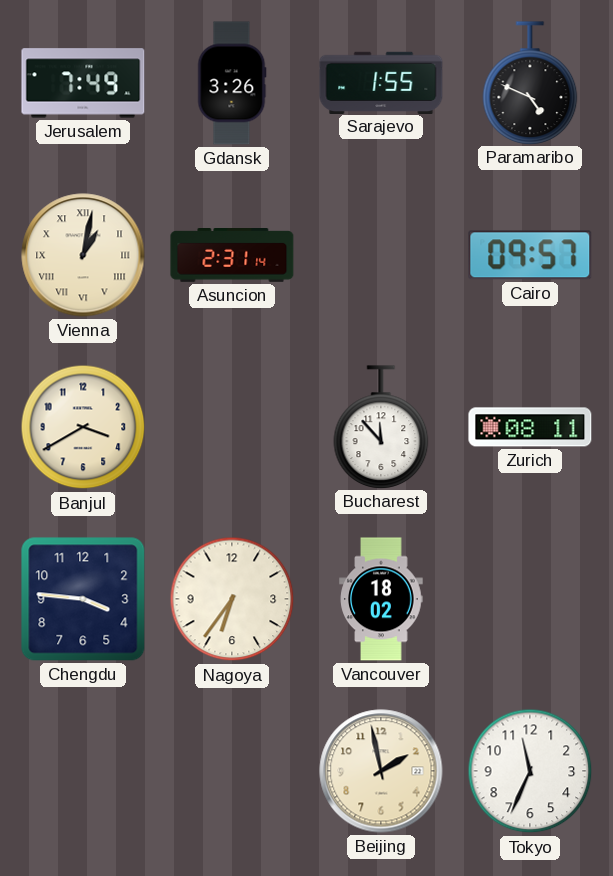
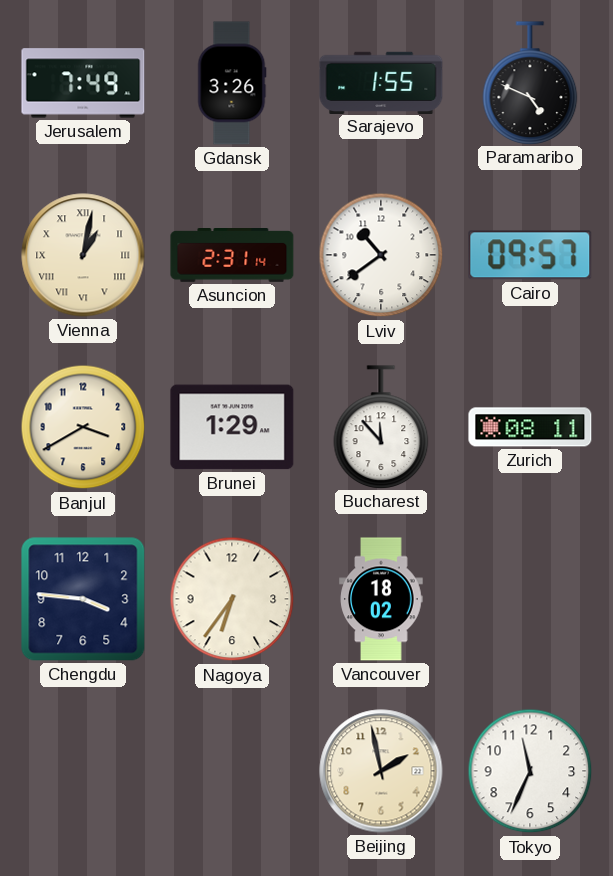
Lviv: none -> 10:39 (381, 255)
Brunei: none -> 1:29 (232, 427)
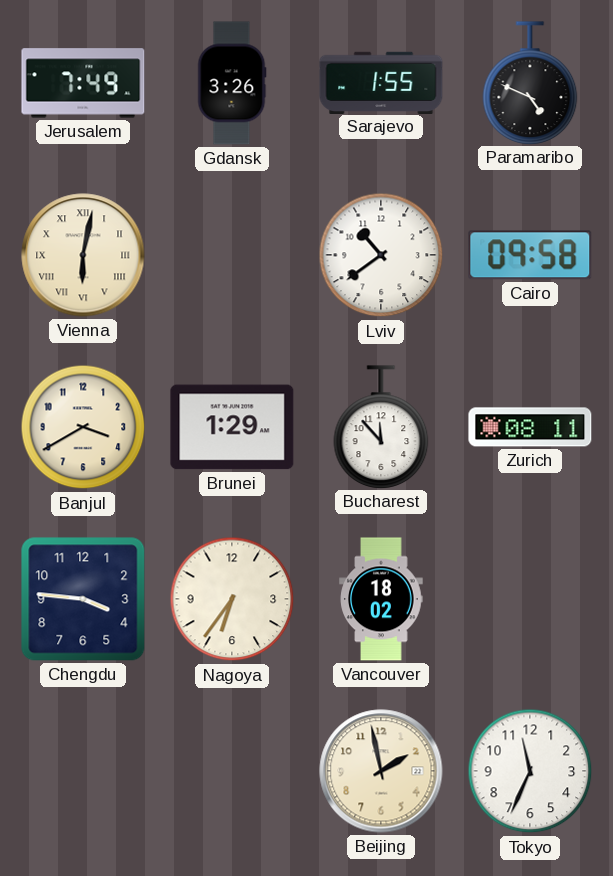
Vienna: 1:02 -> 6:02 (83, 255)
Asuncion: 2:31 -> none (232, 256)
Cairo: 09:57 -> 09:58 (530, 255)
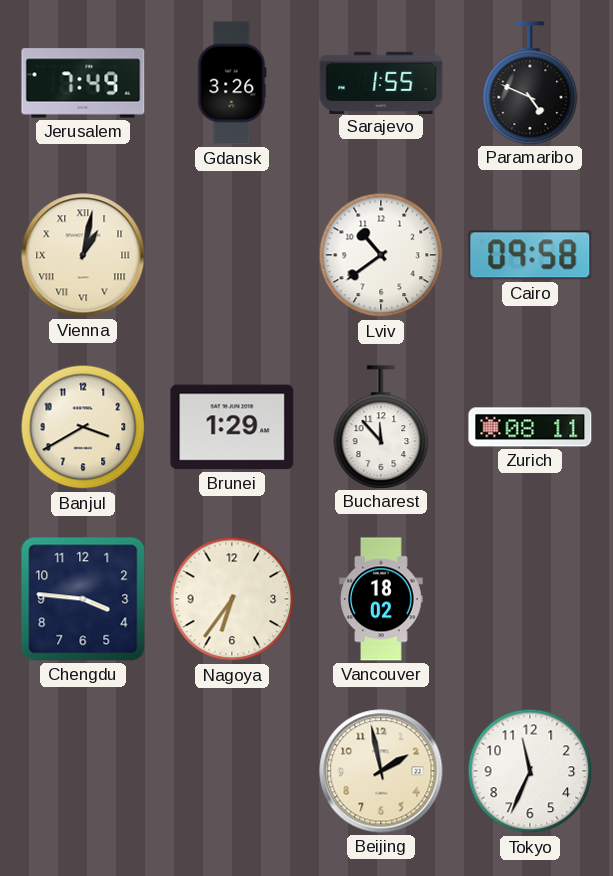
Vienna: 6:02 -> 1:02 (83, 255)
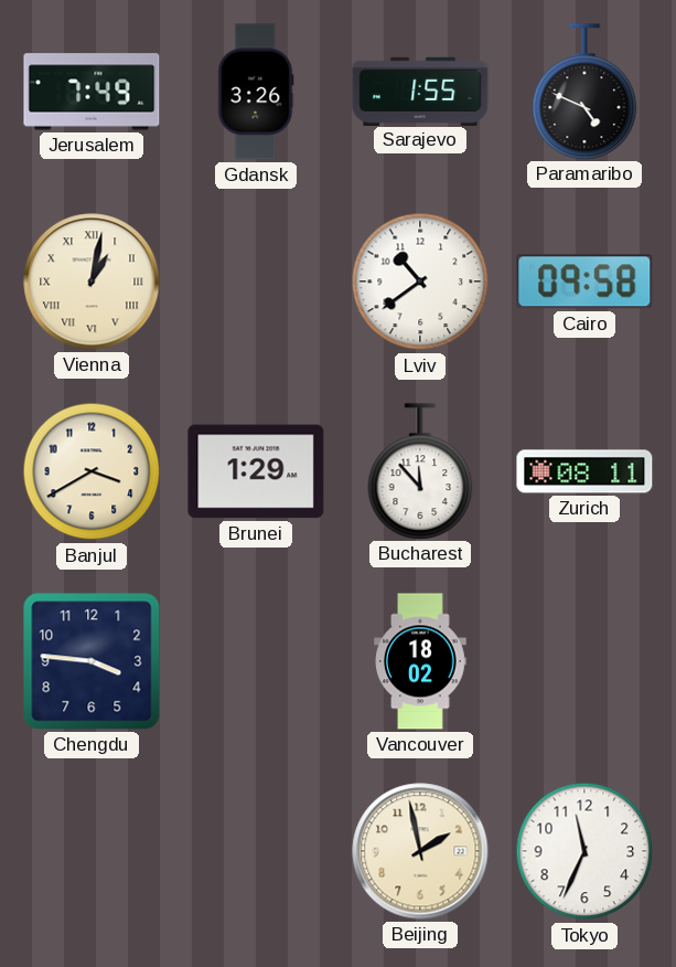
Nagoya: 6:36 -> none (232, 599)
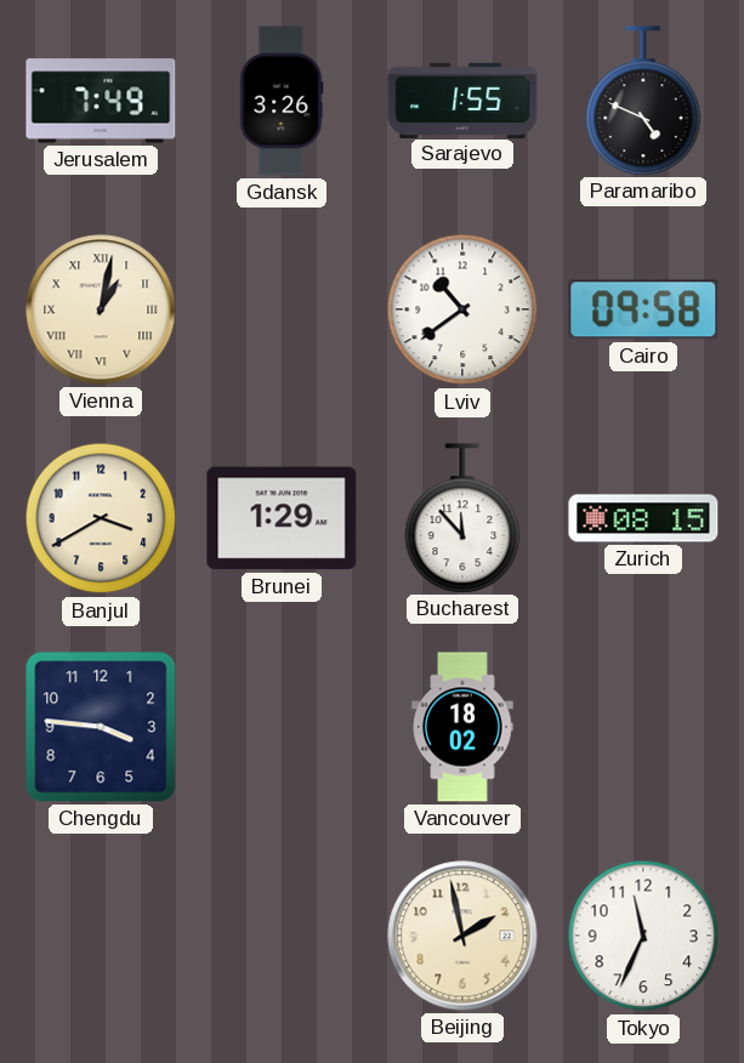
Zurich: 08:11 -> 08:15 (643, 518)
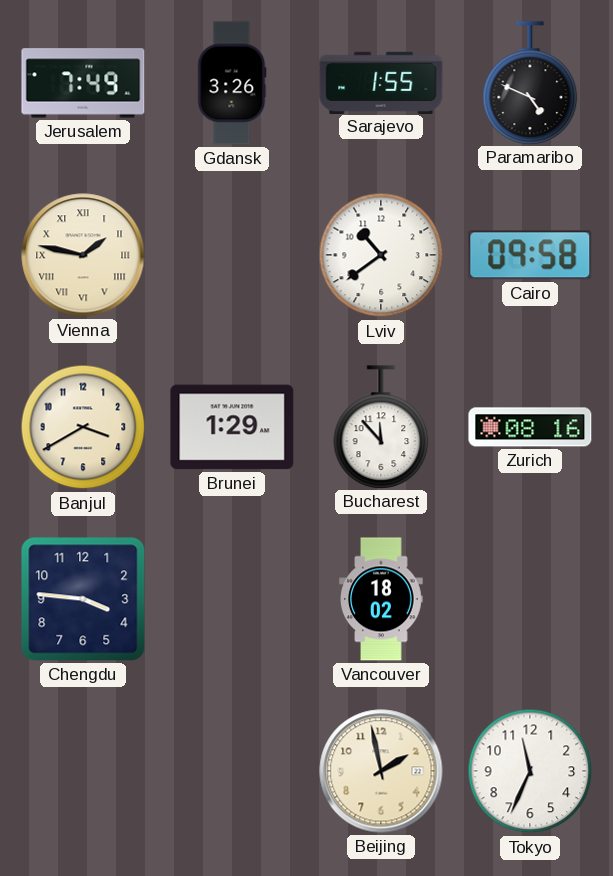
Vienna: 1:02 -> 1:47 (83, 255)
Zurich: 08:15 -> 08:16 (530, 427)
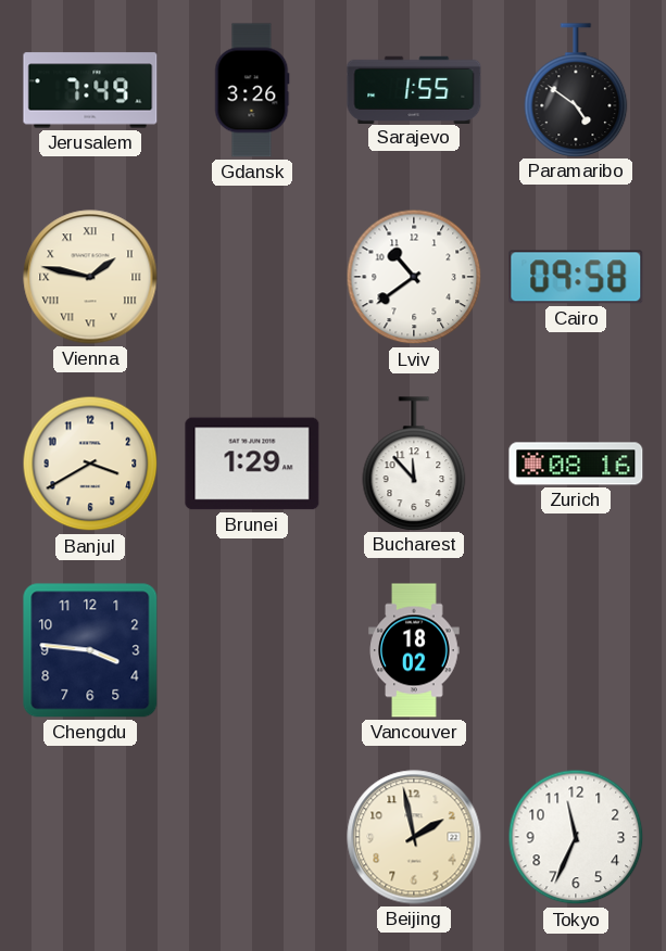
Paramaribo: 4:49 -> 4:51 (576, 90)
